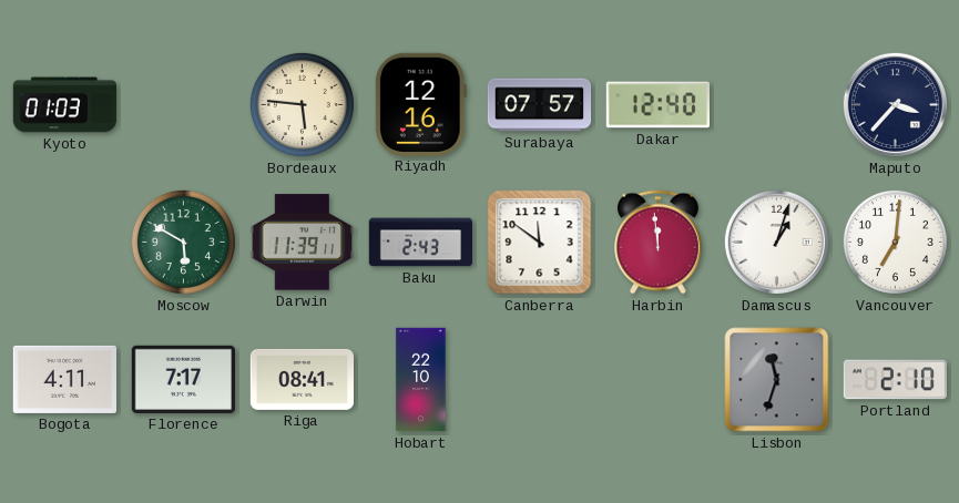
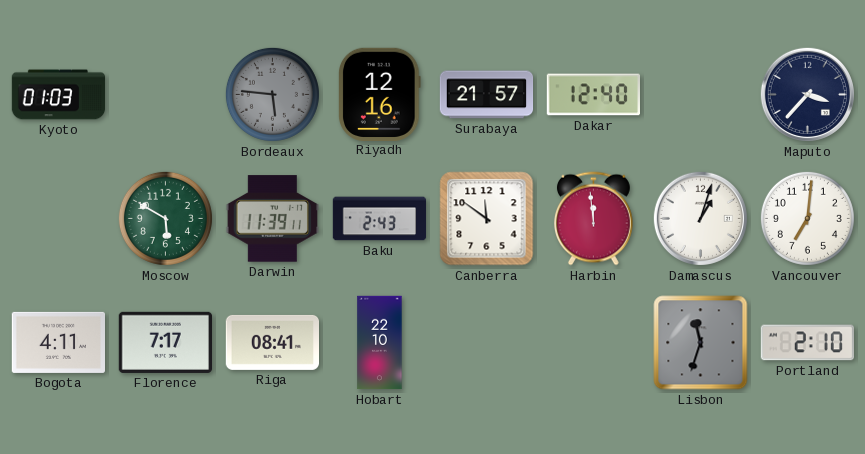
Bordeaux dial: cream -> grey (272, 94)
Surabaya: 07:57 -> 21:57 (487, 95)
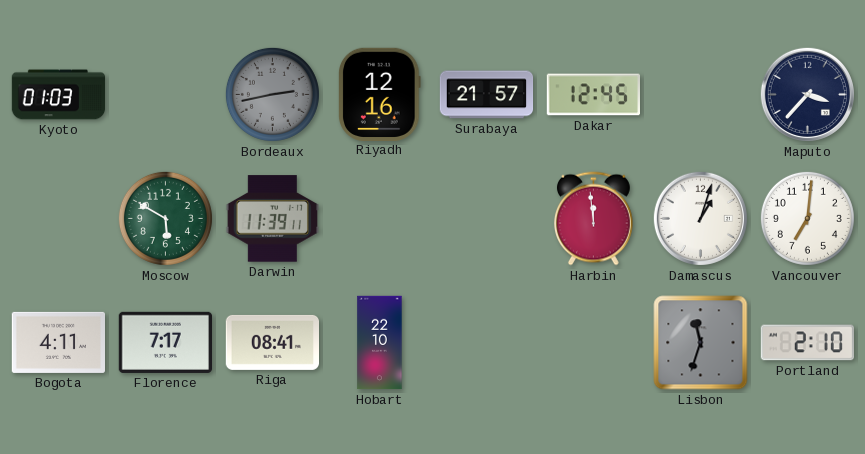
Bordeaux: 5:46 -> 2:43 (272, 94)
Dakar: 12:40 -> 12:45 (593, 95)
Baku: 2:43 -> none (380, 219)
Canberra: 11:51 -> none (487, 219)
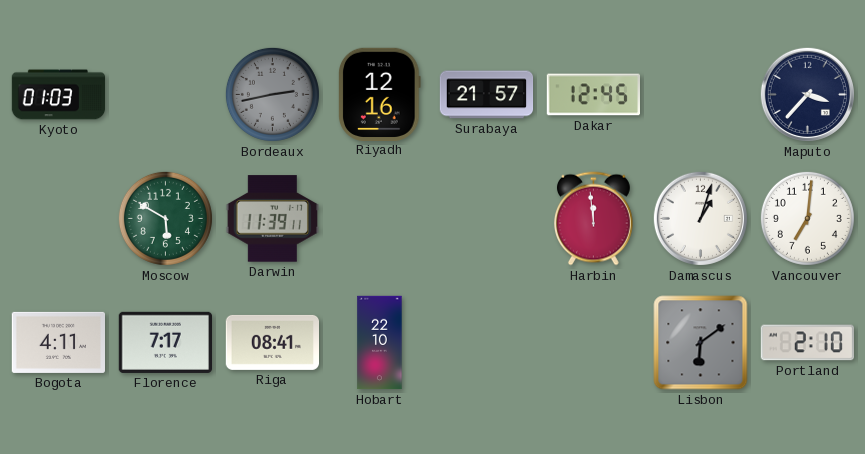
Lisbon: 11:33 -> 6:09 (701, 343)
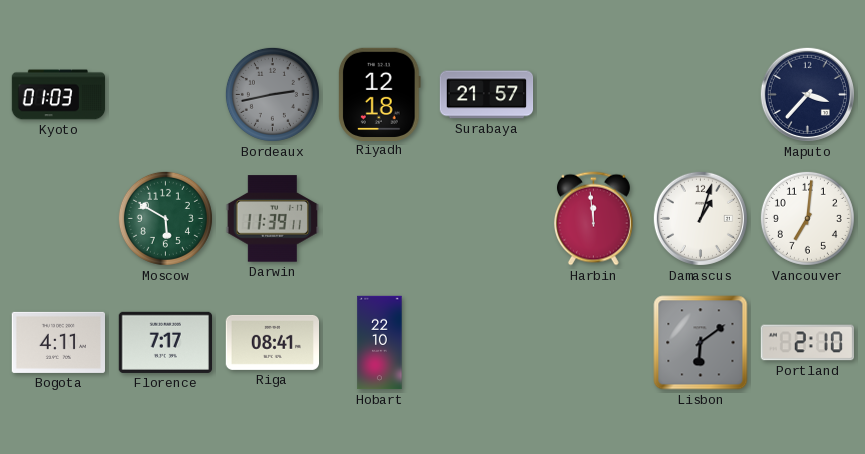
Riyadh: 12:16 -> 12:18 (380, 94)
Dakar: 12:45 -> none (593, 95)
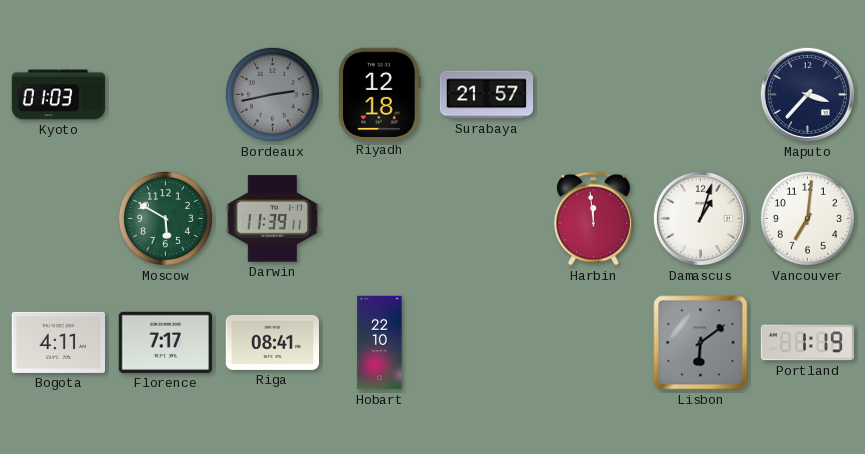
Portland: 2:10 -> 1:19 (807, 343)
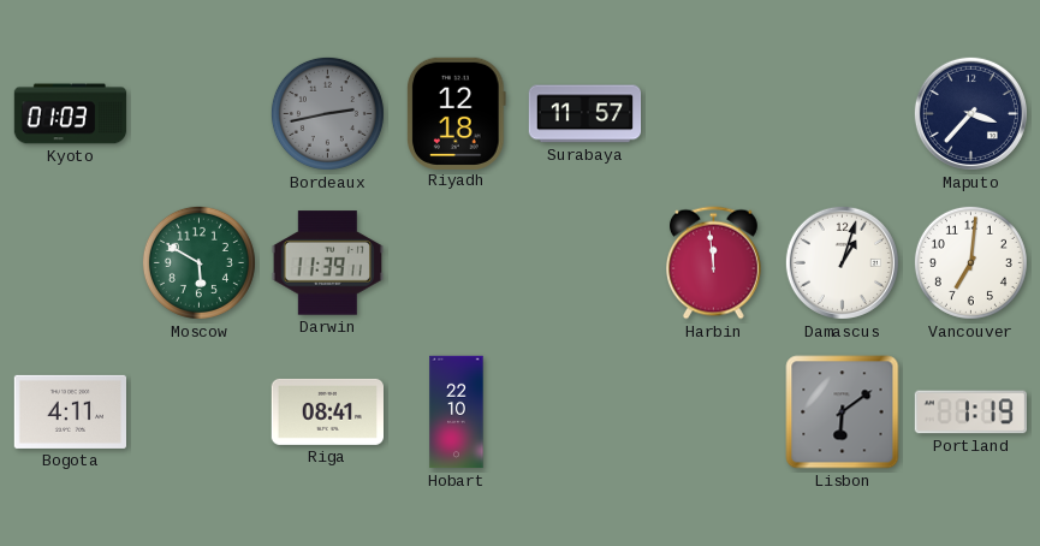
Surabaya: 21:57 -> 11:57 (586, 114)
Florence: 7:17 -> none (165, 342)
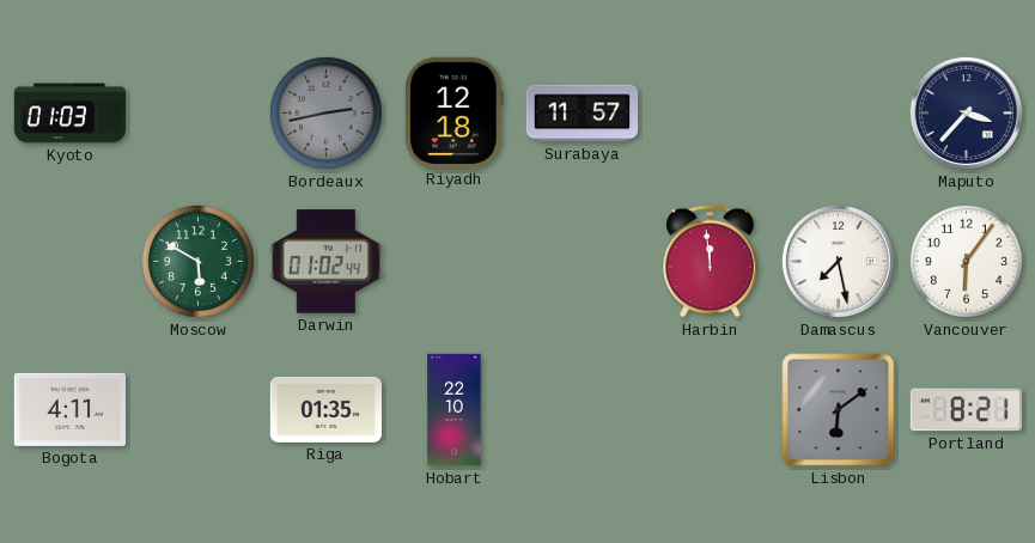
Darwin: 11:39 -> 01:02 (325, 262)
Damascus: 1:03 -> 7:28 (838, 261)
Vancouver: 7:01 -> 6:06 (966, 261)
Riga: 08:41 -> 01:35 (325, 409)
Portland: 1:19 -> 8:21 (966, 410)
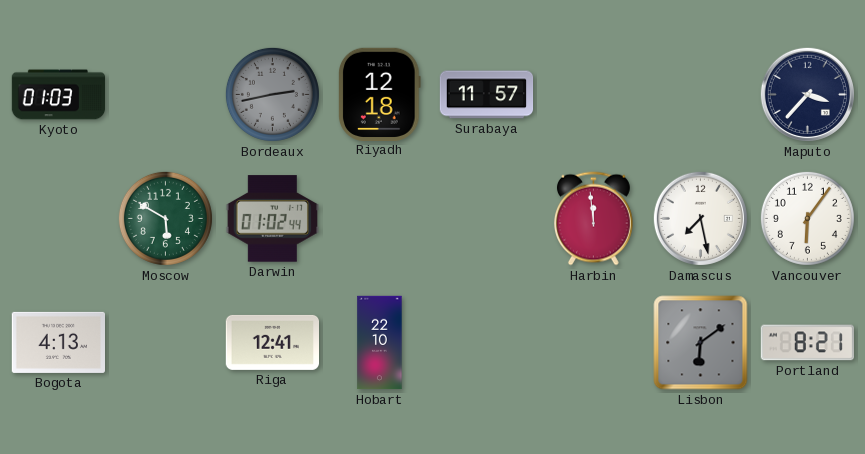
Bogota: 4:11 -> 4:13 (58, 342)
Riga: 01:35 -> 12:41 (272, 342)
